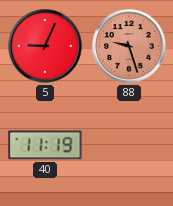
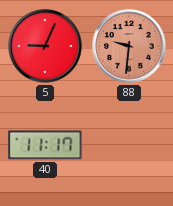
88: 9:27 -> 9:31 (129, 46)
40: 11:19 -> 11:17 (45, 145)
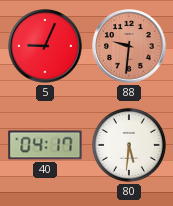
40: 11:17 -> 04:17 (45, 145)
80: none -> 5:31 (129, 145)
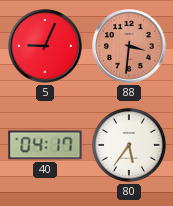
88: 9:31 -> 3:31 (129, 46)
80: 5:31 -> 5:36 (129, 145)
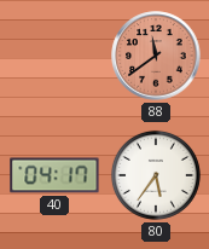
5: 9:04 -> none (45, 46)
88: 3:31 -> 11:39 (156, 56)
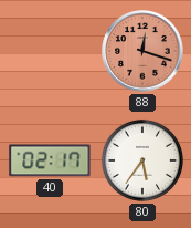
88: 11:39 -> 12:18 (142, 51)
40: 04:17 -> 02:17 (50, 160)
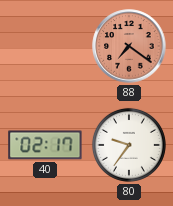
88: 12:18 -> 7:21 (129, 46)
80: 5:36 -> 9:36 (129, 145)
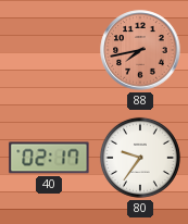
88: 7:21 -> 7:43 (140, 50)
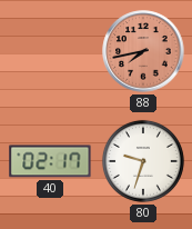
80: 9:36 -> 9:33 (143, 161)
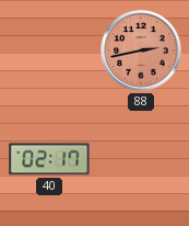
88: 7:43 -> 2:43 (141, 50)
80: 9:33 -> none (143, 161)
